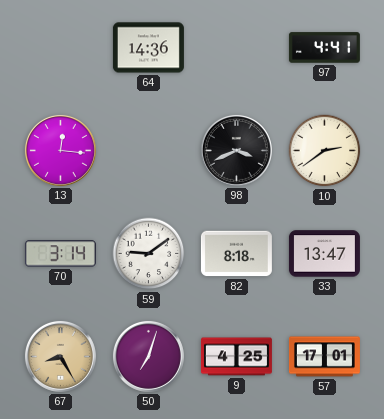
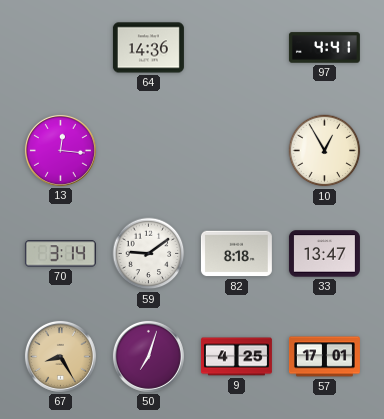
98: 3:41 -> none (236, 150)
10: 2:39 -> 12:55 (325, 151)
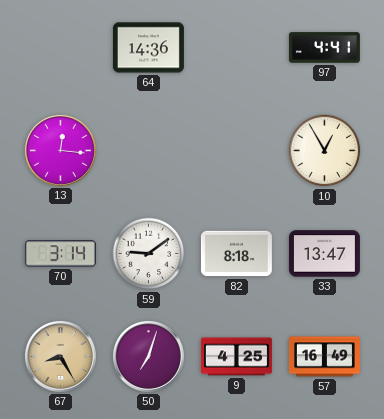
57: 17:01 -> 16:49 (324, 357)
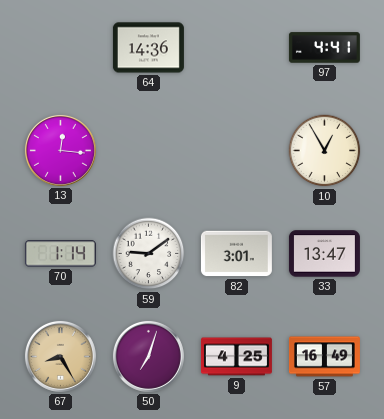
70: 3:14 -> 1:14 (60, 254)
82: 8:18 -> 3:01 (236, 254)
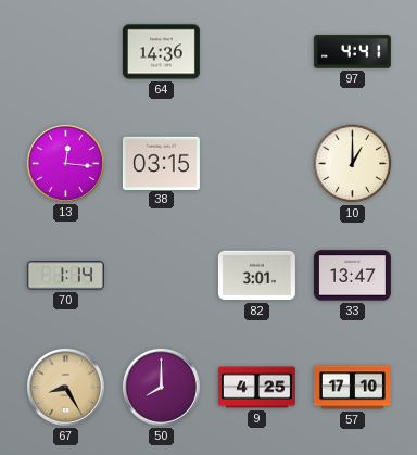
38: none -> 03:15 (161, 163)
10: 12:55 -> 1:00 (353, 164)
59: 9:09 -> none (149, 254)
50: 7:03 -> 8:00 (161, 387)
57: 16:49 -> 17:10 (352, 388)
